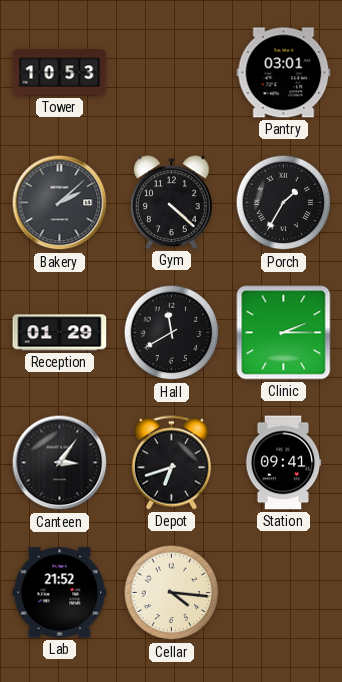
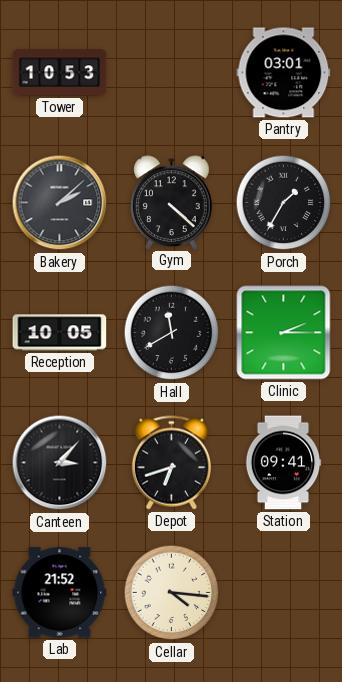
Reception: 01:29 -> 10:05 (60, 333)
Canteen: 3:06 -> 3:07 (60, 463)
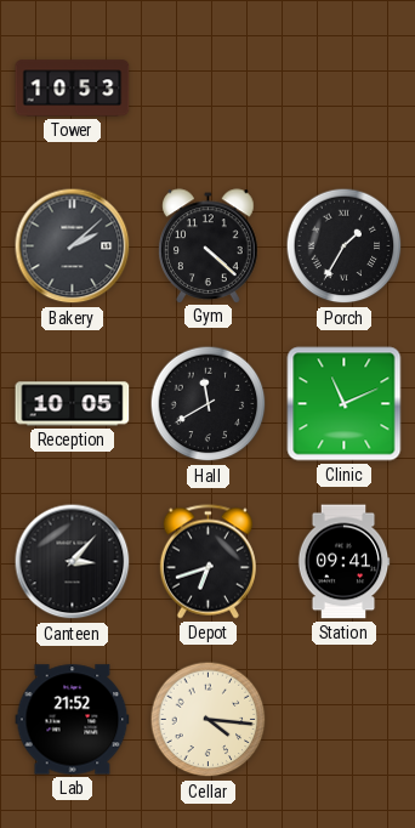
Pantry: 03:01 -> none (284, 73)
Clinic: 2:15 -> 11:11 (345, 404)
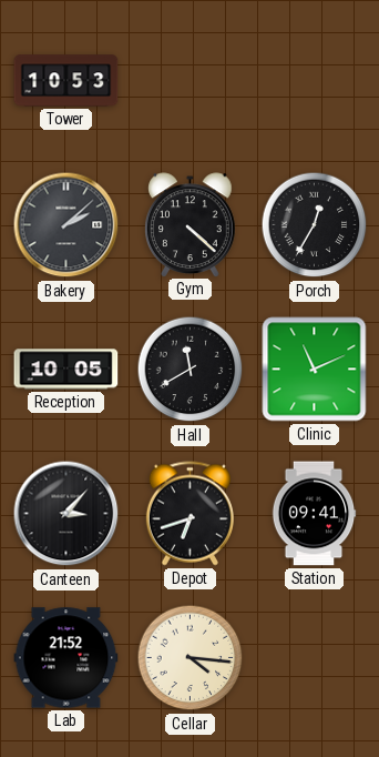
Porch: 1:35 -> 12:35 (315, 225)
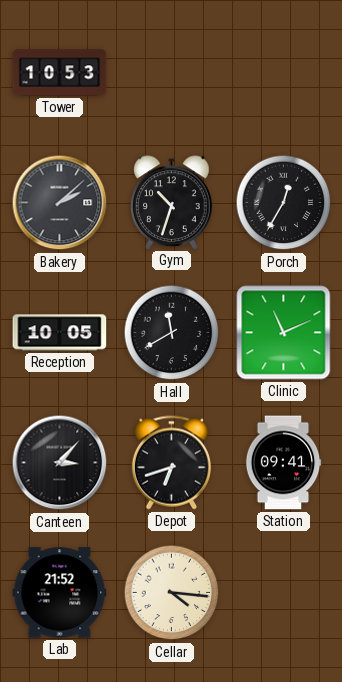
Gym: 4:22 -> 10:33 (172, 202)
